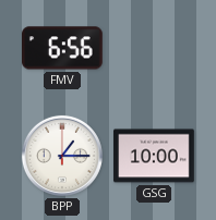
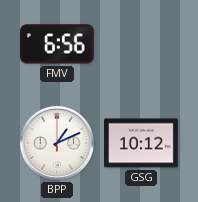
BPP: 1:15 -> 1:11 (57, 143)
GSG: 10:00 -> 10:12 (141, 143)
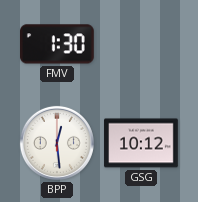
FMV: 6:56 -> 1:30 (58, 44)
BPP: 1:11 -> 12:29 (57, 143)
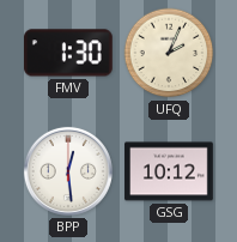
UFQ: none -> 2:04 (169, 53)
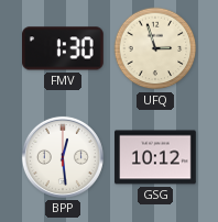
UFQ: 2:04 -> 2:57 (155, 48)
